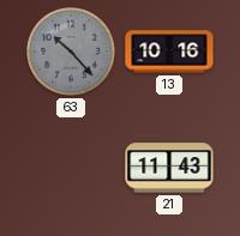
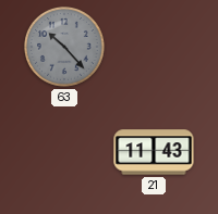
13: 10:16 -> none (169, 52)
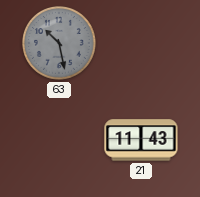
63: 10:23 -> 10:28 (59, 43)
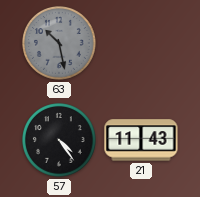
57: none -> 4:24 (59, 140)
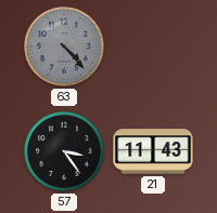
63: 10:28 -> 4:23 (64, 46)
57: 4:24 -> 3:24 (64, 151)
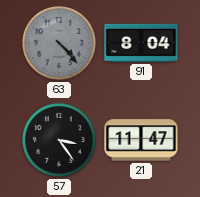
91: none -> 8:04 (141, 43)
21: 11:43 -> 11:47 (141, 140)
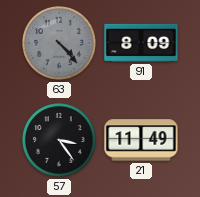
91: 8:04 -> 8:09 (141, 43)
21: 11:47 -> 11:49 (141, 140)
